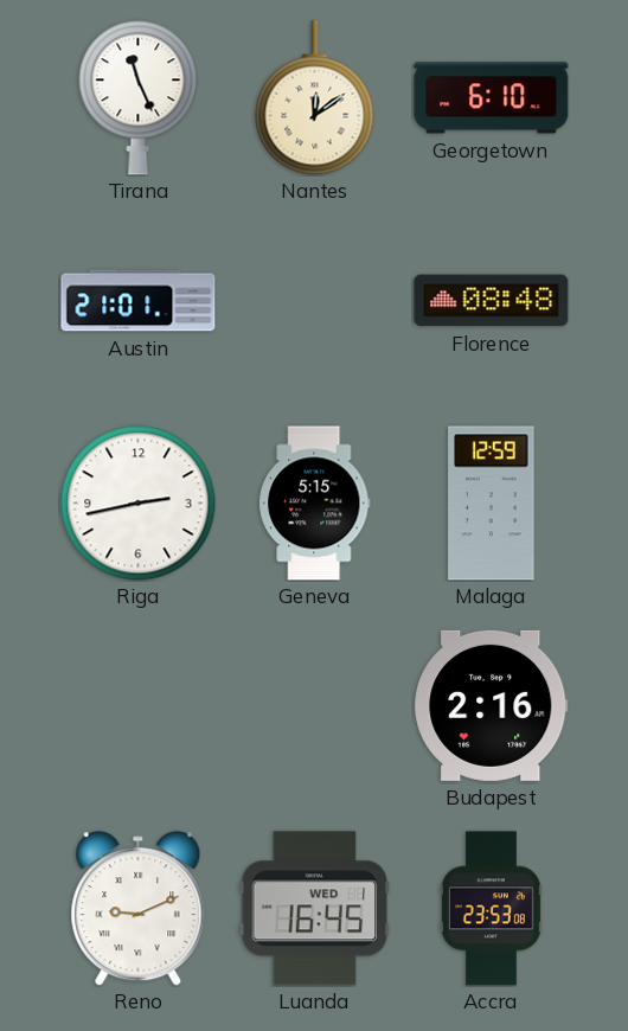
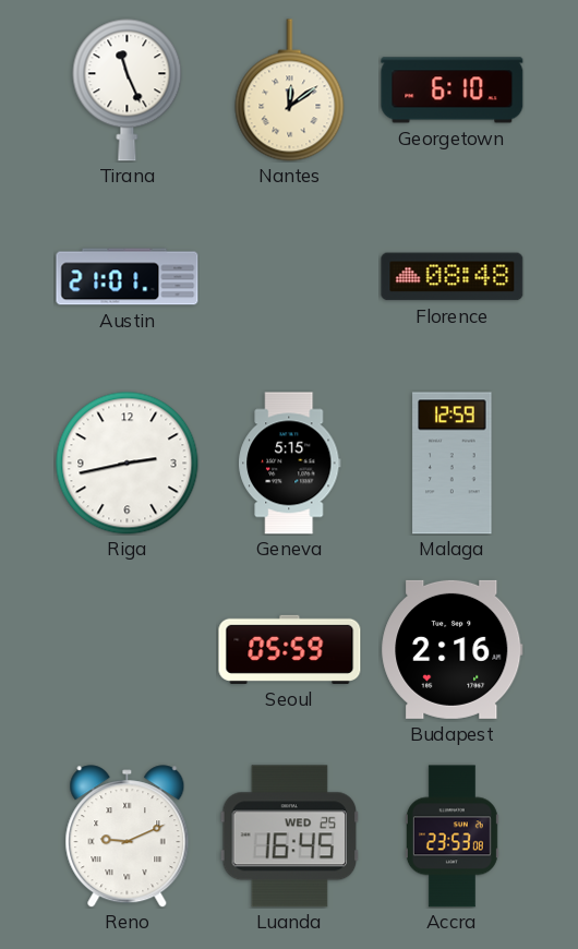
Seoul: none -> 05:59 (290, 649)
Luanda date: WED 1 -> WED 25 (290, 837)
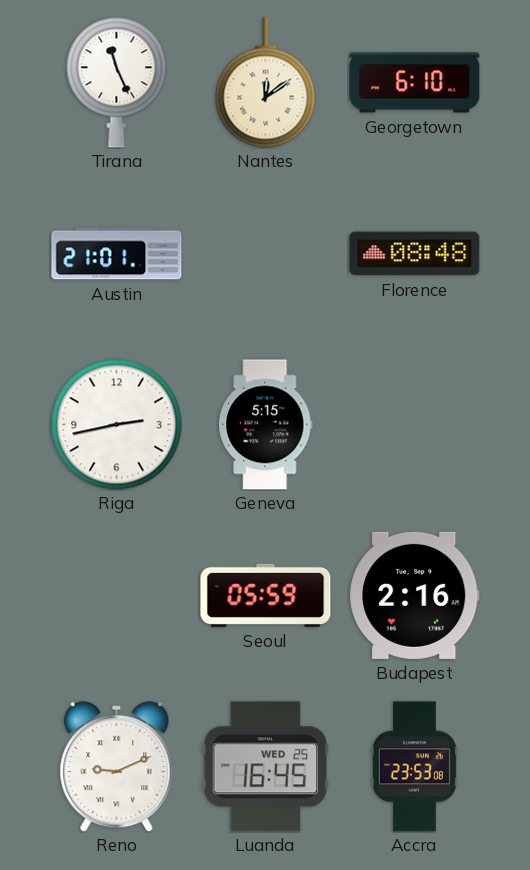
Malaga: 12:59 -> none (453, 464)
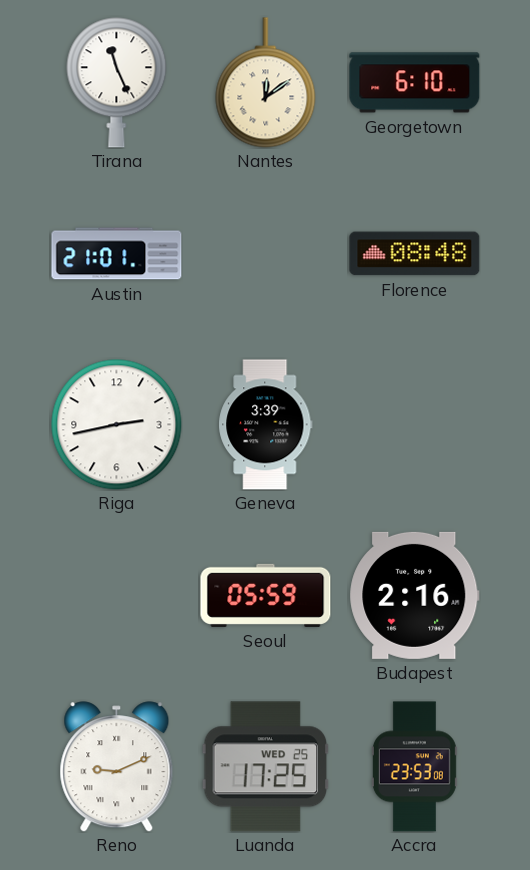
Geneva: 5:15 -> 3:39 (266, 425)
Luanda: 16:45 -> 17:25 (266, 767)
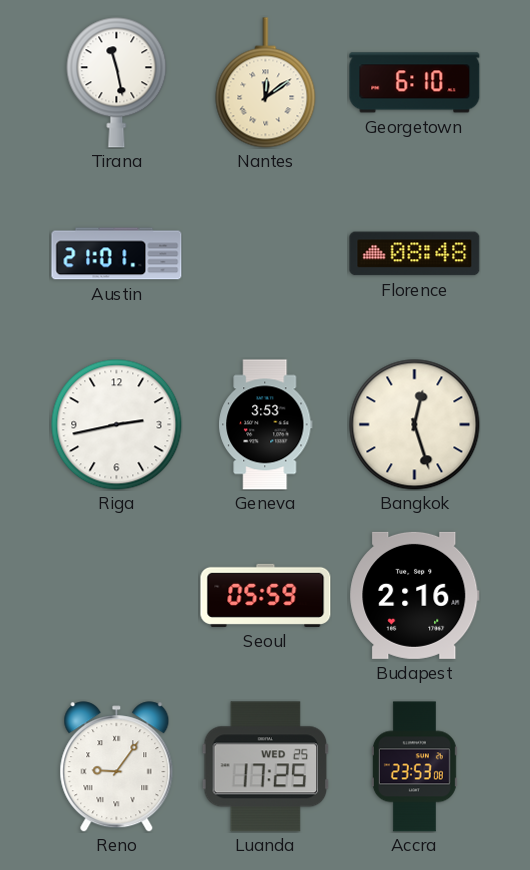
Tirana: 11:26 -> 11:28 (117, 83)
Geneva: 3:39 -> 3:53 (266, 425)
Bangkok: none -> 12:27 (415, 425)
Reno: 9:11 -> 9:06 (117, 767)
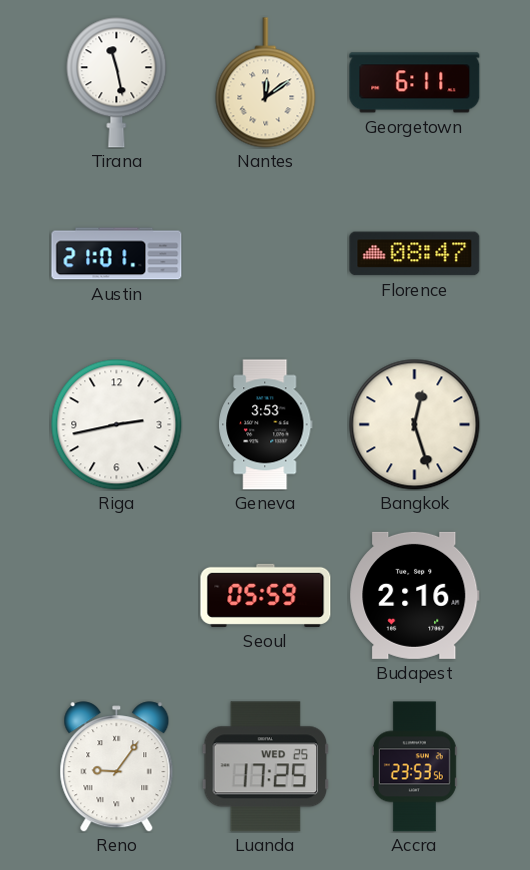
Georgetown: 6:10 -> 6:11 (415, 83)
Florence: 08:48 -> 08:47 (415, 254)
Accra: 23:53:08 -> 23:53:56 (414, 767)
